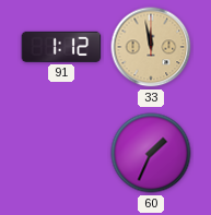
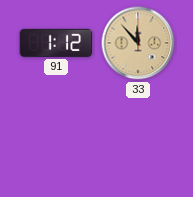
33: 11:58 -> 11:53 (138, 43)
60: 1:34 -> none (151, 153)
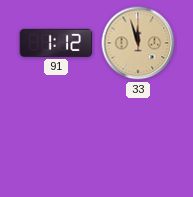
33: 11:53 -> 11:57 (138, 43)
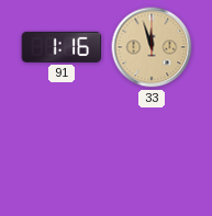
91: 1:12 -> 1:16 (62, 47)
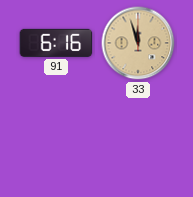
91: 1:16 -> 6:16 (56, 43)
